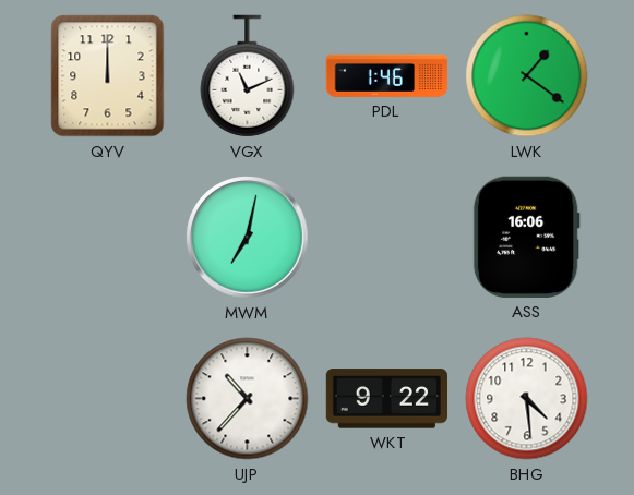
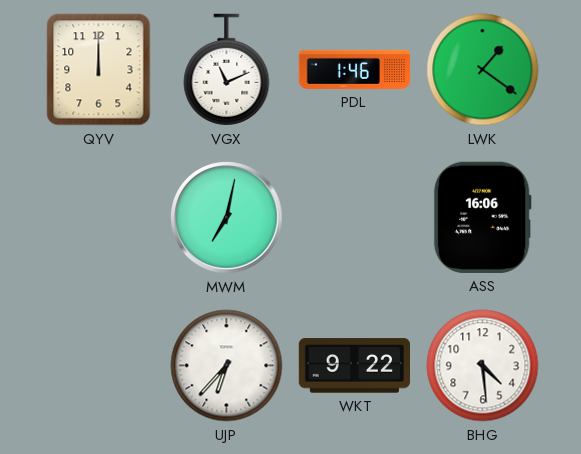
UJP: 10:37 -> 6:37 (227, 366)
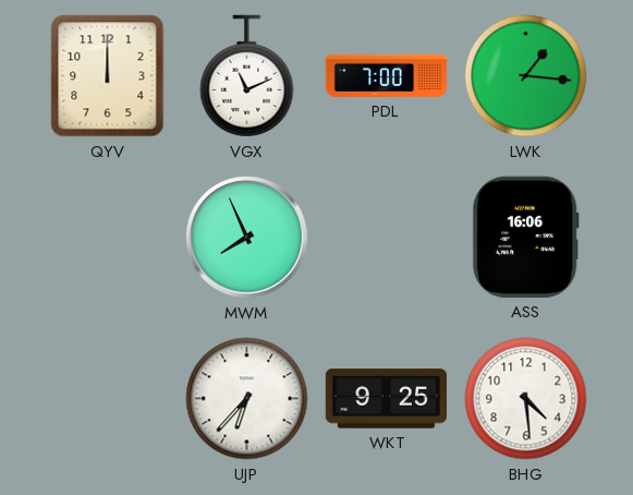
PDL: 1:46 -> 7:00 (387, 75)
LWK: 1:21 -> 1:16 (526, 76)
MWM: 7:02 -> 7:56 (247, 238)
WKT: 9:22 -> 9:25 (386, 399)
